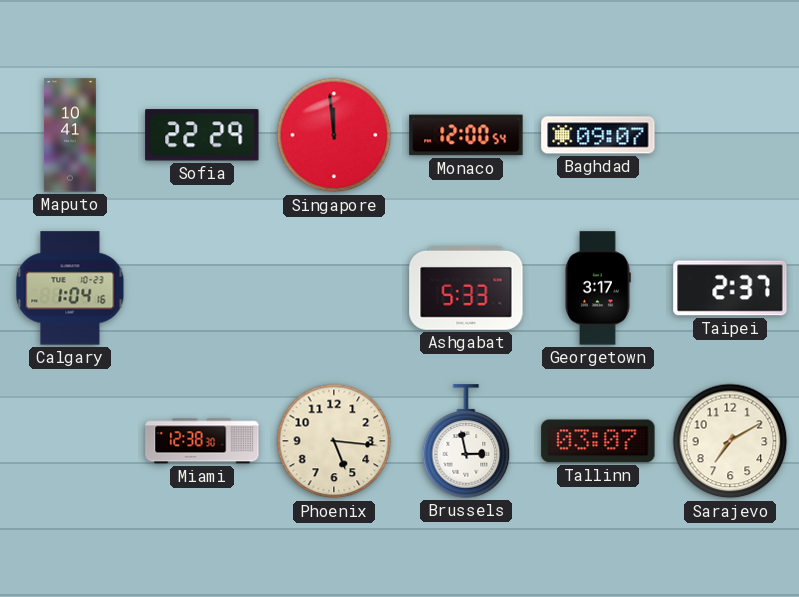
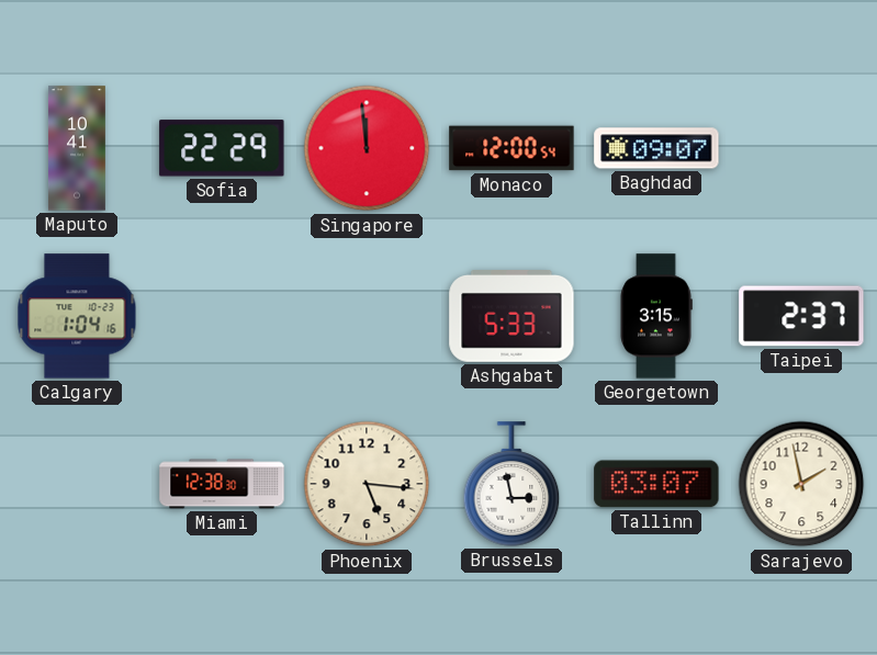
Georgetown: 3:17 -> 3:15 (656, 316)
Sarajevo: 7:10 -> 1:58 (801, 484)
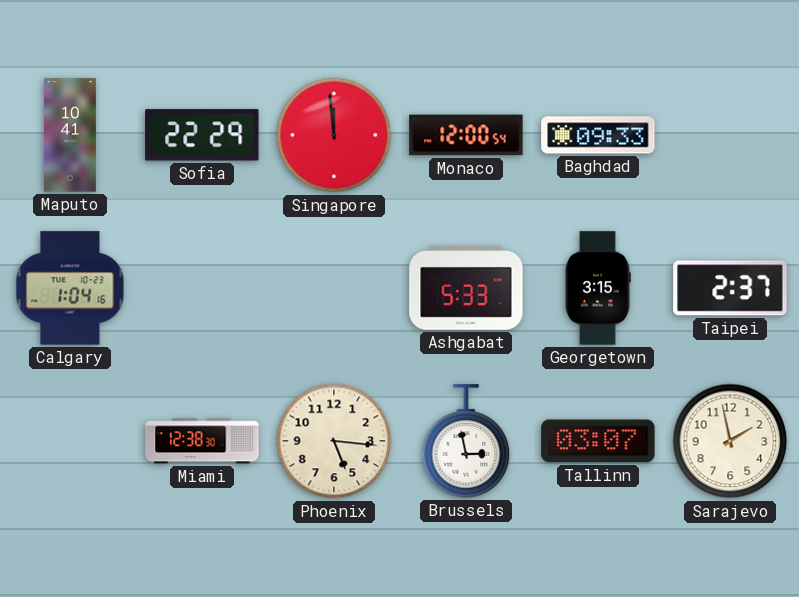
Baghdad: 09:07 -> 09:33 (598, 135)
